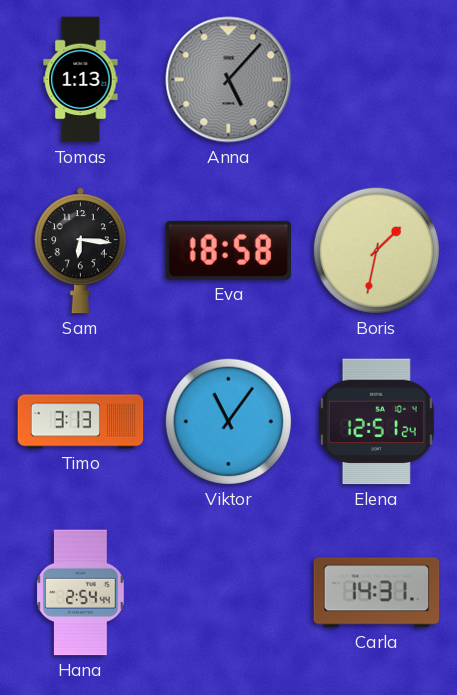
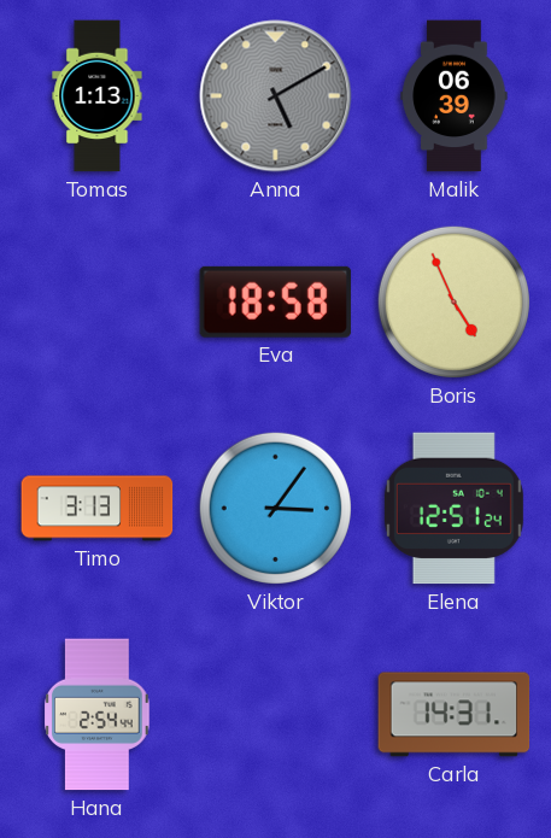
Anna: 5:07 -> 5:10 (276, 96)
Malik: none -> 06:39 (455, 96)
Sam: 6:16 -> none (80, 251)
Boris: 1:32 -> 4:56 (453, 301)
Viktor: 11:06 -> 3:06 (275, 508)
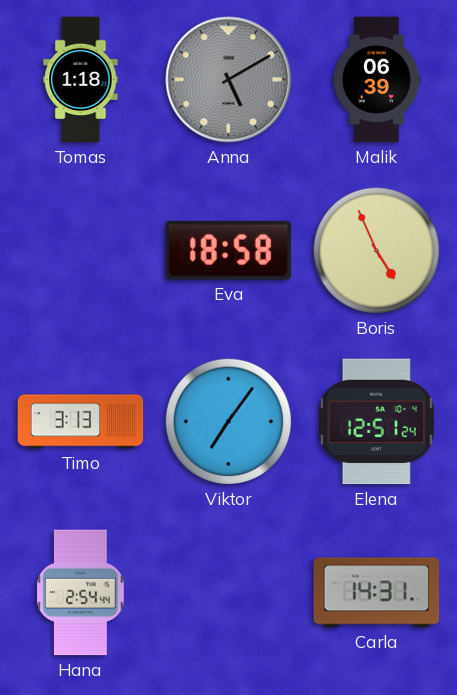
Tomas: 1:13 -> 1:18 (81, 80)
Viktor: 3:06 -> 7:06 (228, 421)
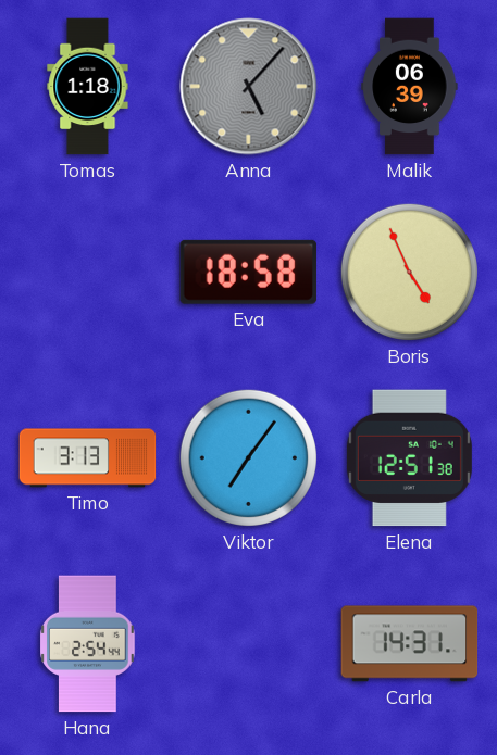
Anna: 5:10 -> 5:07 (249, 87)
Elena: 12:51:24 -> 12:51:38 (409, 458)
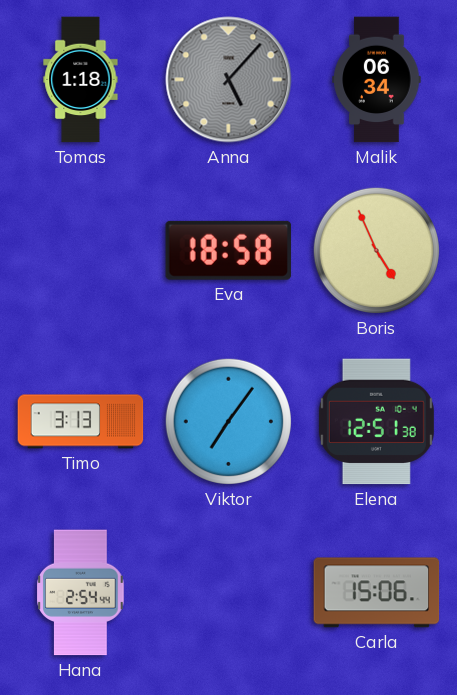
Malik: 06:39 -> 06:34 (377, 80)
Carla: 14:31 -> 15:06 (377, 593)
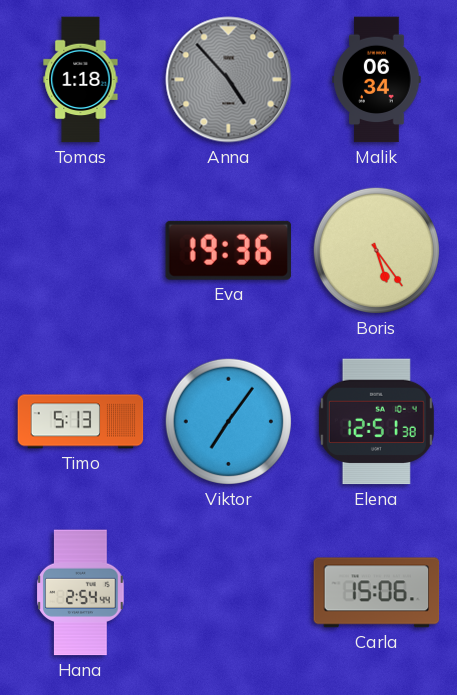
Anna: 5:07 -> 4:53 (229, 80)
Eva: 18:58 -> 19:36 (228, 250)
Boris: 4:56 -> 5:24 (376, 250)
Timo: 3:13 -> 5:13 (81, 422)
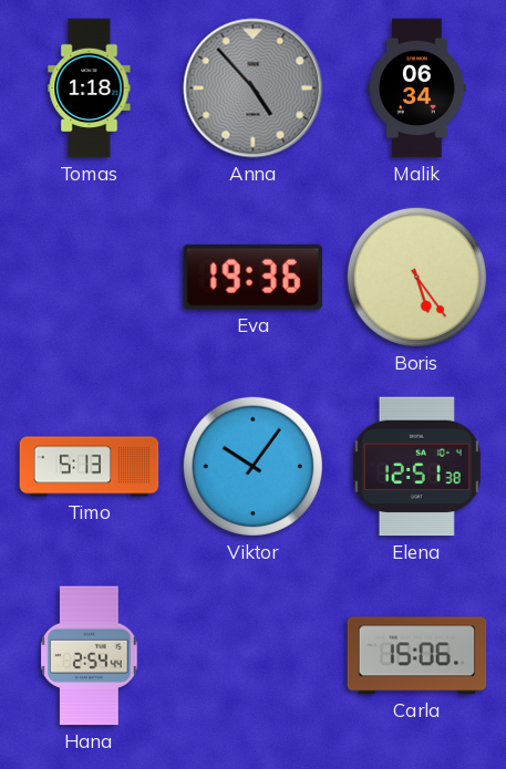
Viktor: 7:06 -> 10:06 (252, 466)
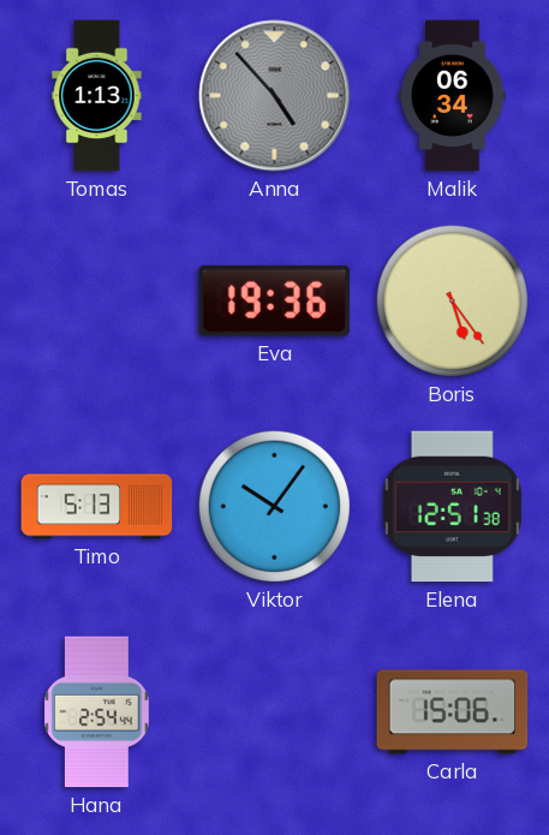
Tomas: 1:18 -> 1:13 (97, 96)
